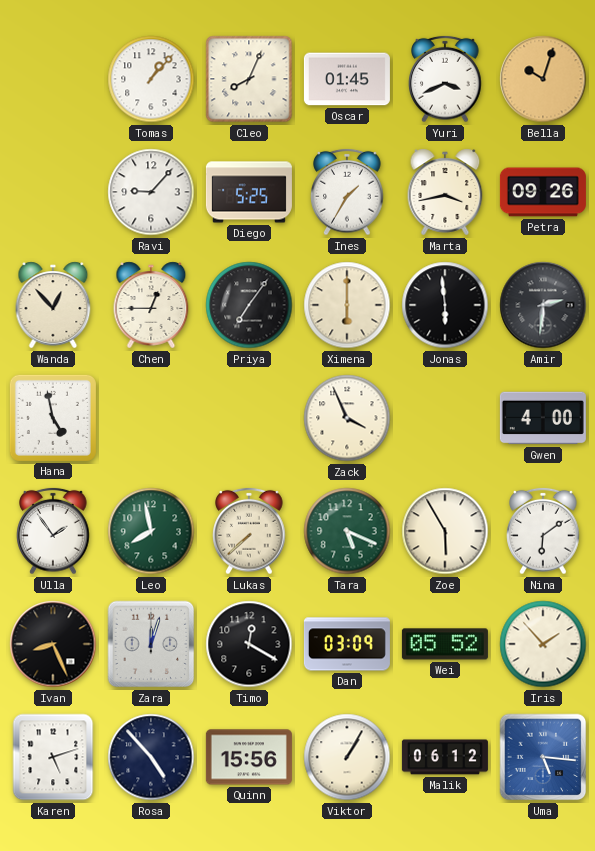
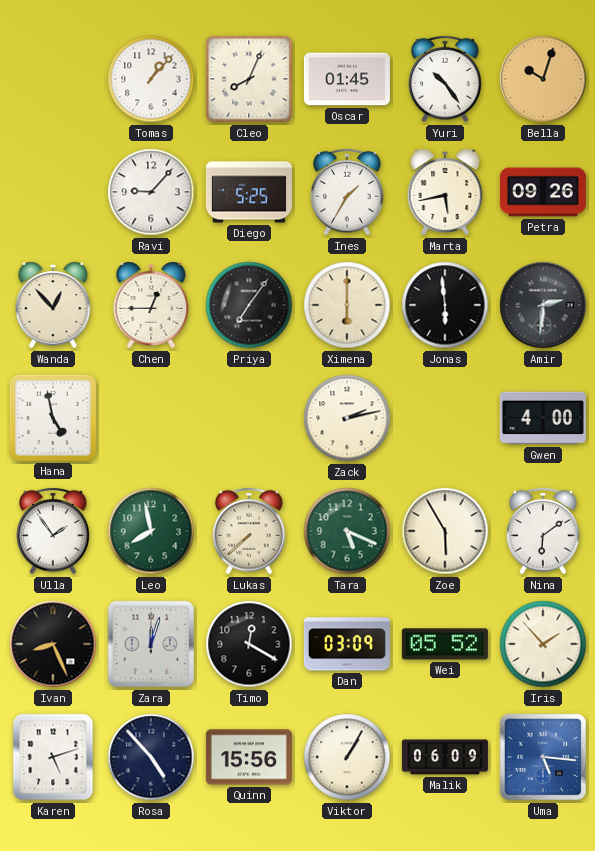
Yuri: 3:41 -> 10:24 (445, 79)
Marta: 3:43 -> 5:43 (445, 192)
Zack: 3:56 -> 2:13 (347, 418)
Malik: 06:12 -> 06:09 (445, 757)
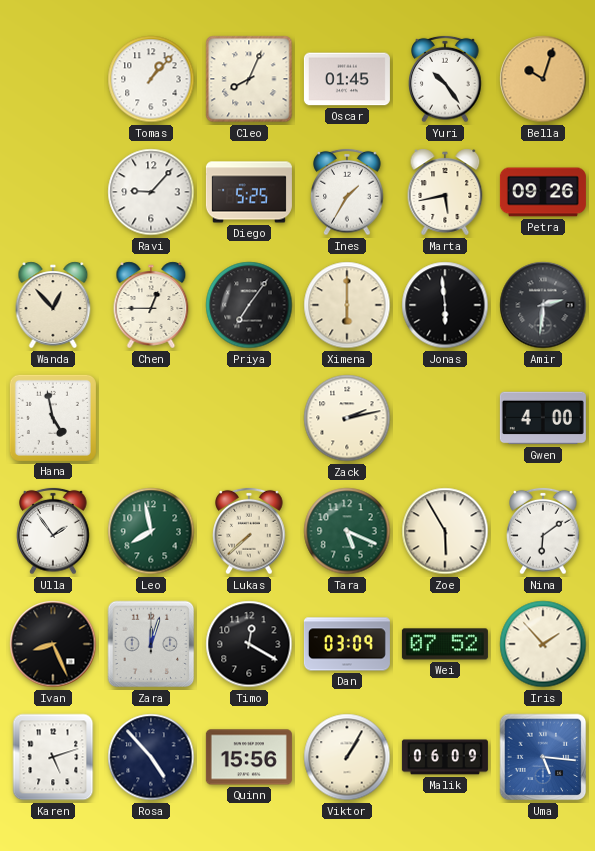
Wei: 05:52 -> 07:52 (445, 644)
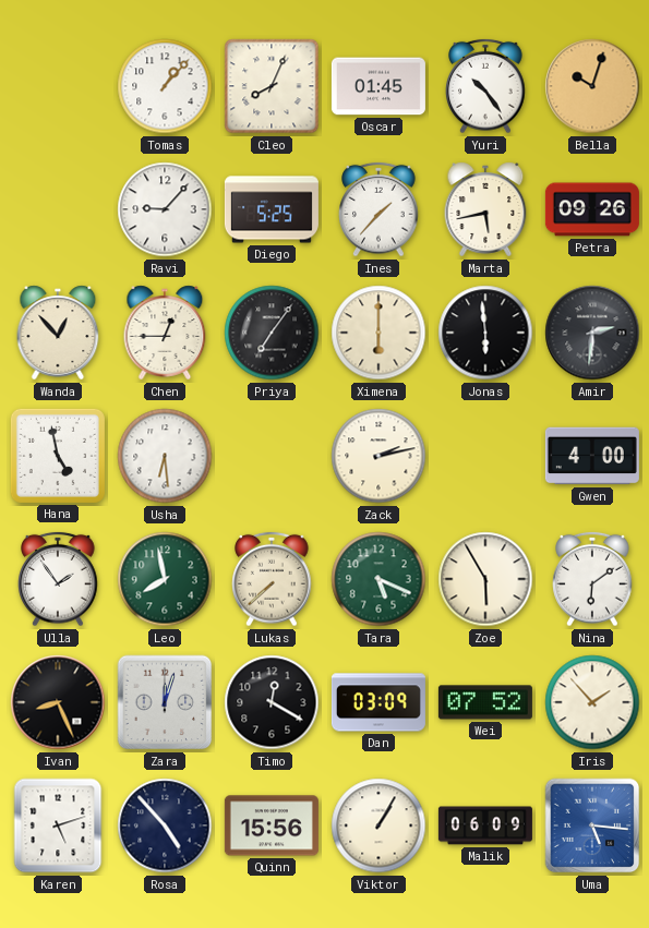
Ines: 1:35 -> 1:37 (378, 209)
Usha: none -> 6:29 (165, 456)
